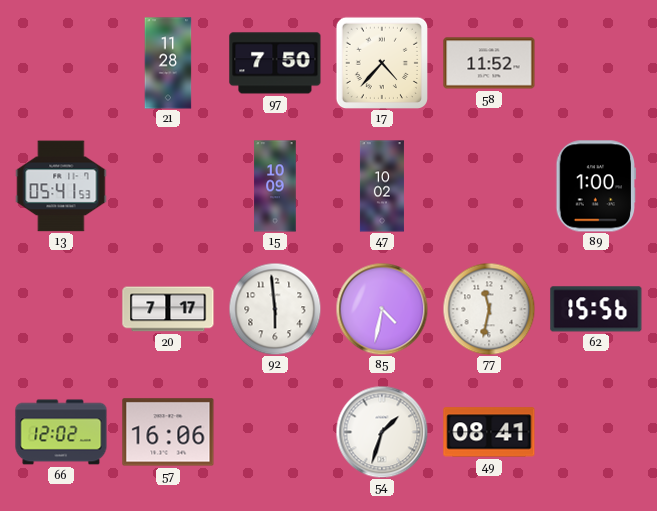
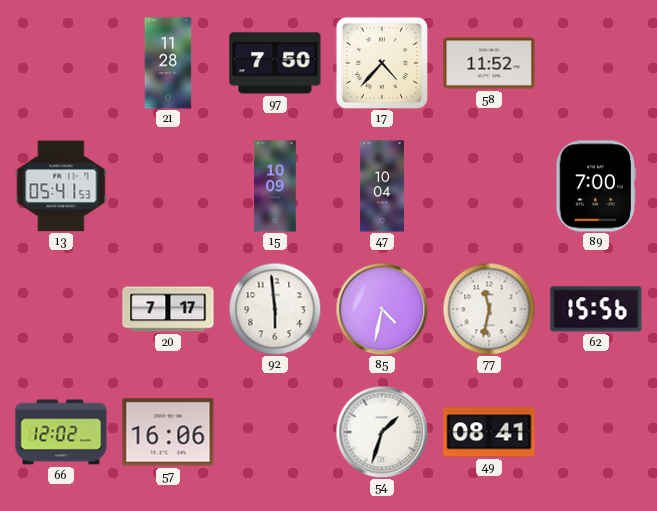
47: 10:02 -> 10:04 (382, 186)
89: 1:00 -> 7:00 (596, 186)
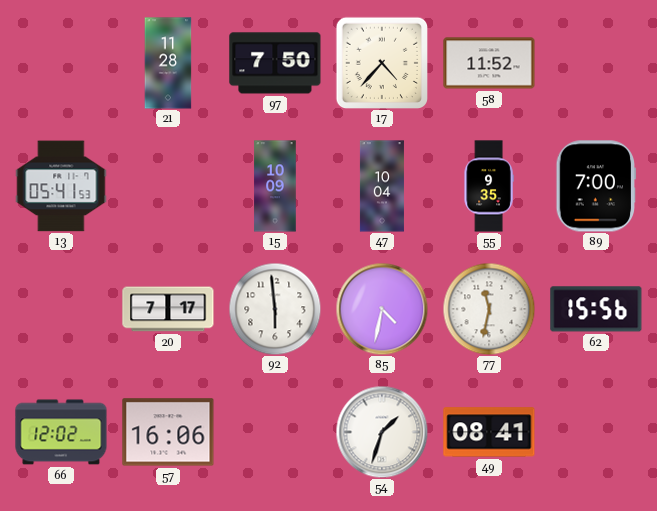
55: none -> 9:35 (489, 186)
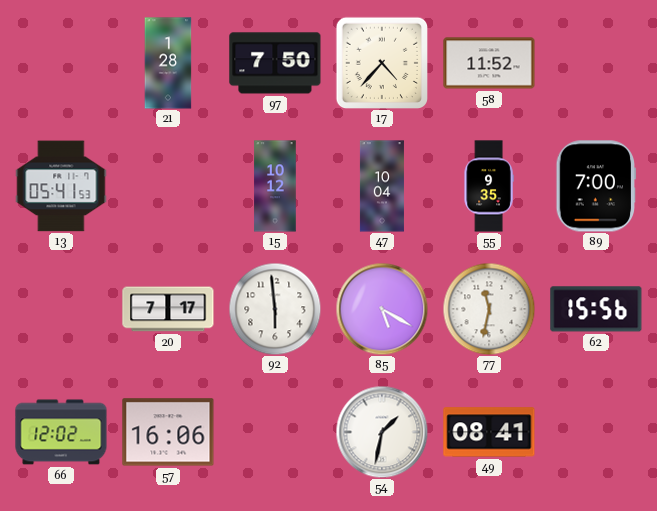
21: 11:28 -> 1:28 (168, 63)
15: 10:09 -> 10:12 (275, 186)
85: 4:32 -> 5:20 (382, 309)
54: 1:33 -> 1:32 (382, 432)
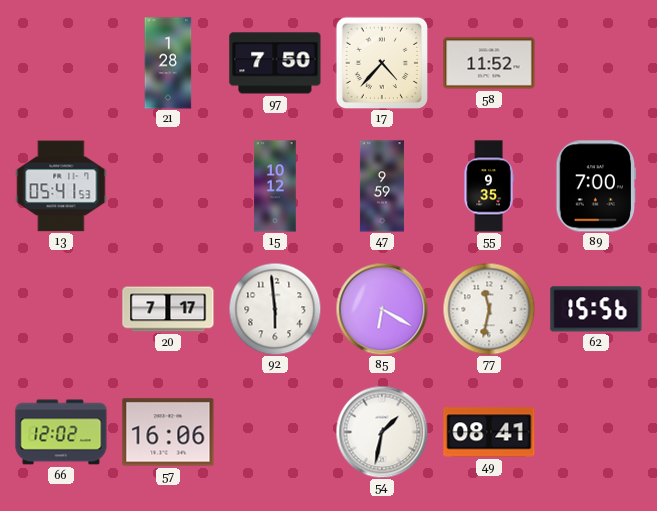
47: 10:04 -> 9:59 (382, 186)
85: 5:20 -> 6:20 (382, 309)
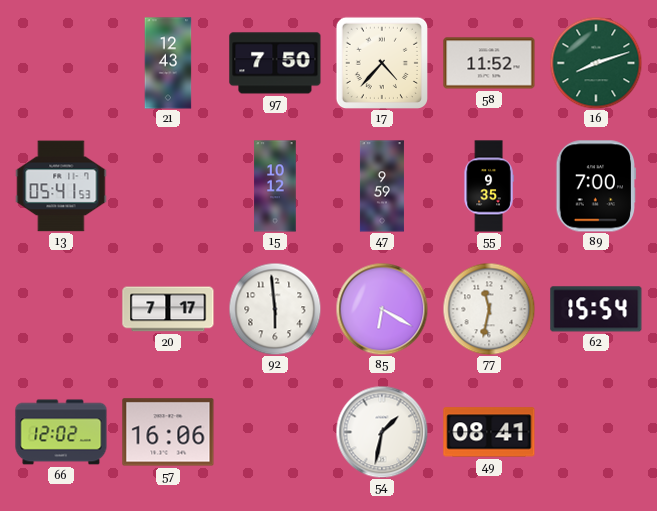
21: 1:28 -> 12:43 (168, 63)
16: none -> 8:12 (596, 63)
62: 15:56 -> 15:54 (596, 309)
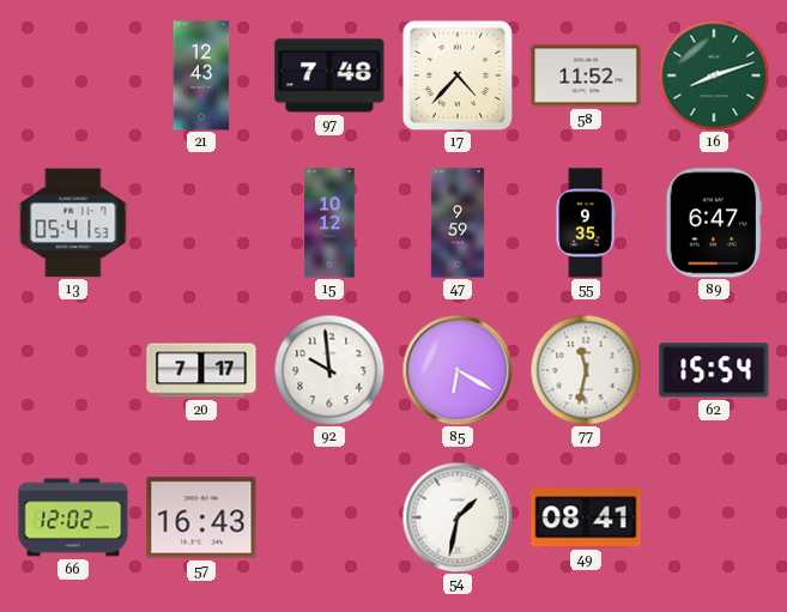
97: 7:50 -> 7:48 (329, 75)
89: 7:00 -> 6:47 (714, 223)
92: 5:59 -> 9:59 (329, 370)
57: 16:06 -> 16:43 (201, 517)
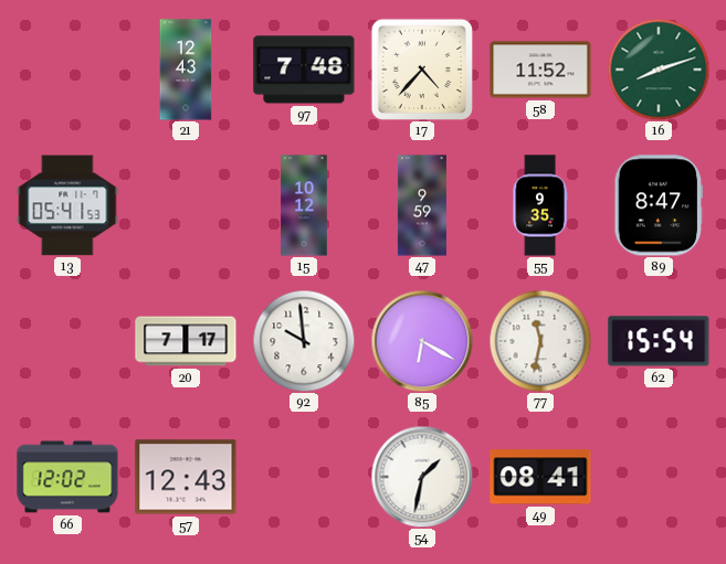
89: 6:47 -> 8:47 (659, 205)
57: 16:43 -> 12:43 (186, 477)
